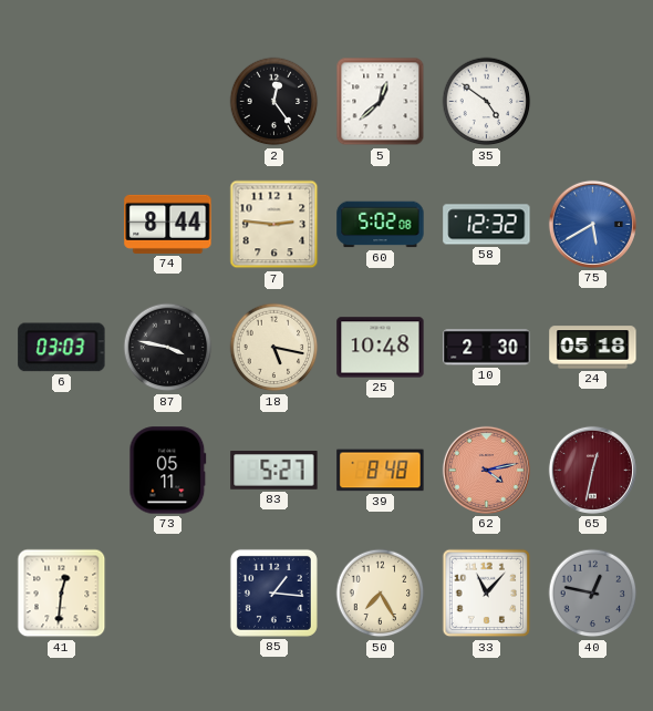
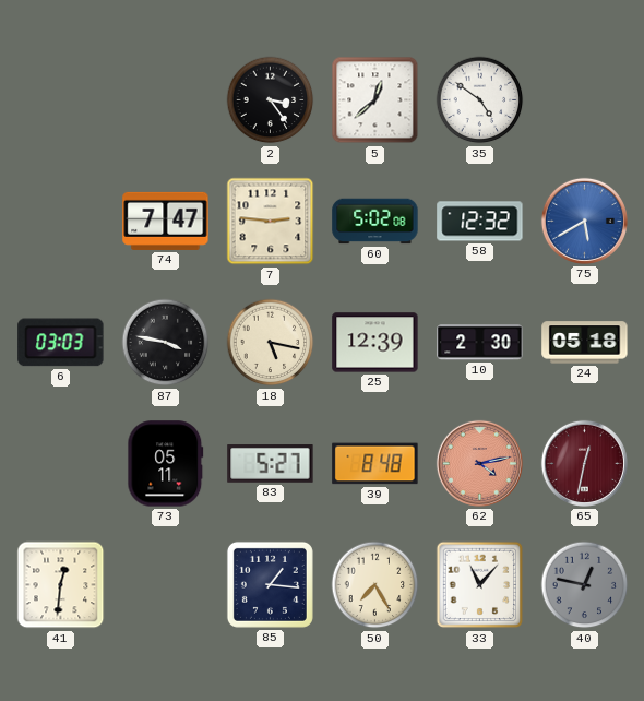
2: 12:24 -> 3:24 (271, 100)
74: 8:44 -> 7:47 (166, 221)
25: 10:48 -> 12:39 (375, 343)
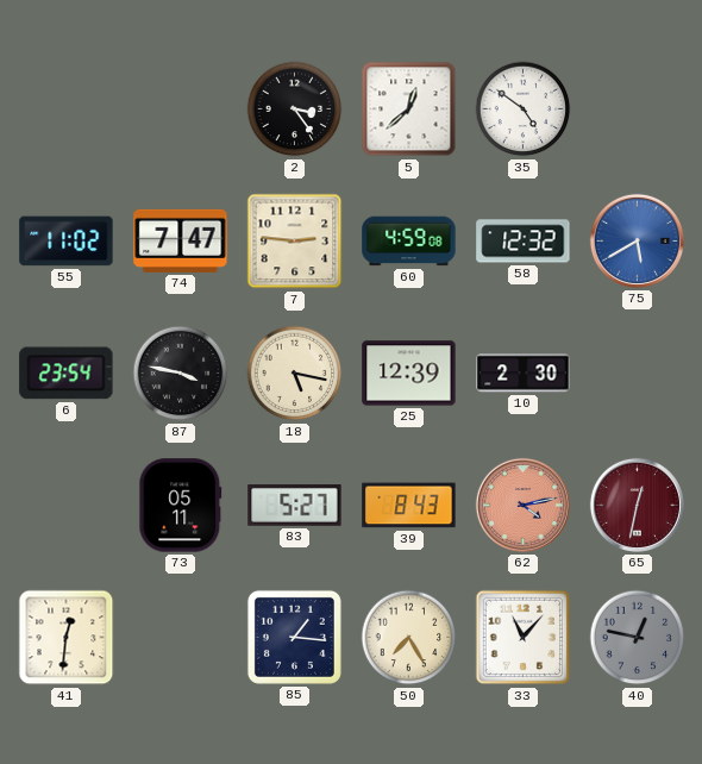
55: none -> 11:02 (67, 242)
60: 5:02 -> 4:59 (409, 242)
6: 03:03 -> 23:54 (67, 374)
24: 05:18 -> none (585, 343)
39: 8:48 -> 8:43 (409, 506)
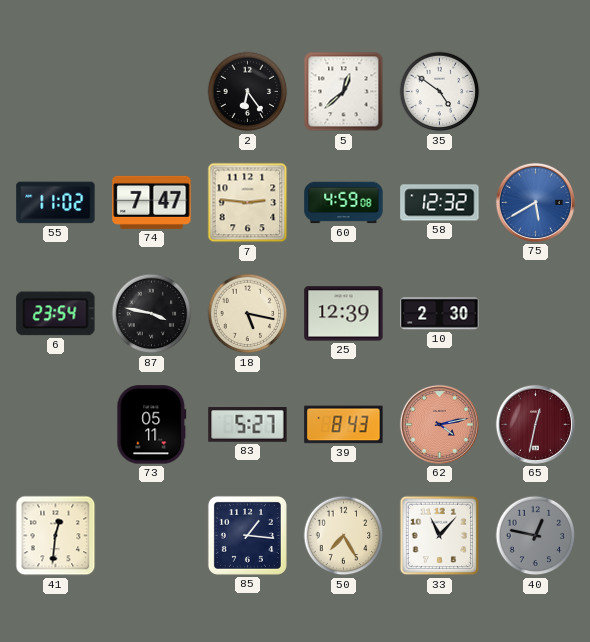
2: 3:24 -> 6:24 (248, 92)
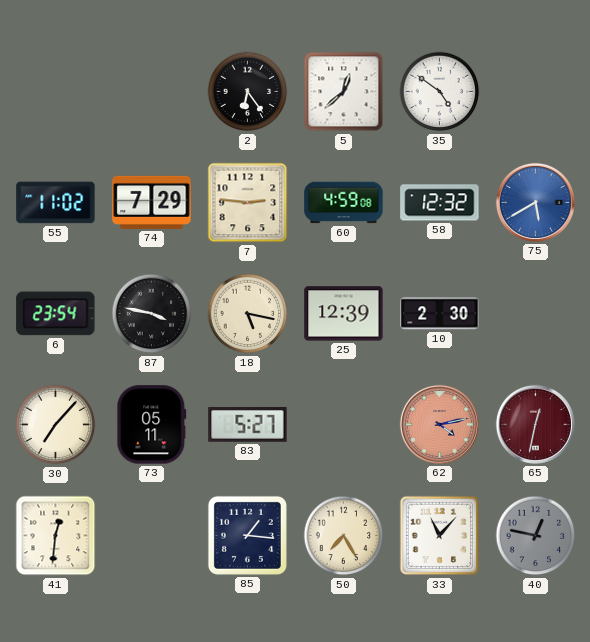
74: 7:47 -> 7:29 (152, 202)
30: none -> 7:07 (56, 425)
39: 8:43 -> none (344, 425)
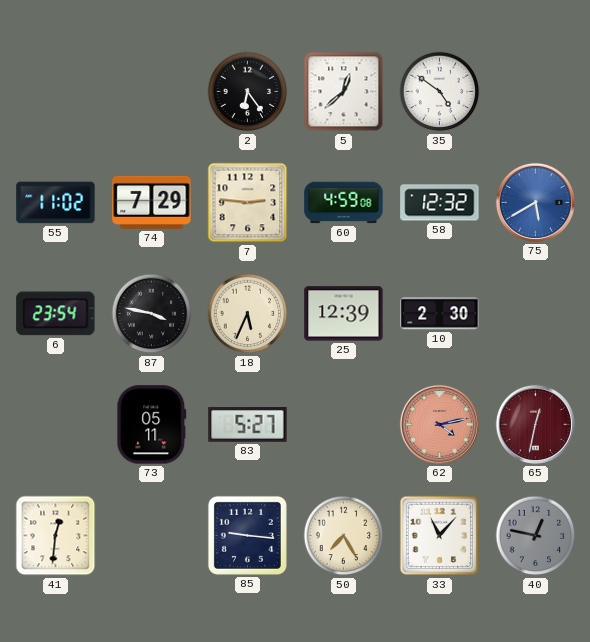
18: 5:17 -> 5:34 (248, 314)
30: 7:07 -> none (56, 425)
85: 1:16 -> 9:16 (247, 535)
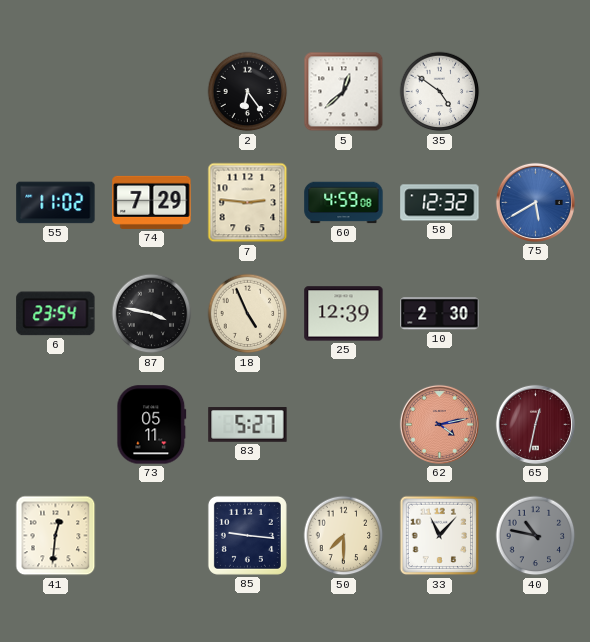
18: 5:34 -> 4:56 (248, 314)
50: 7:25 -> 7:30 (344, 536)
40: 12:47 -> 10:47 (536, 536)
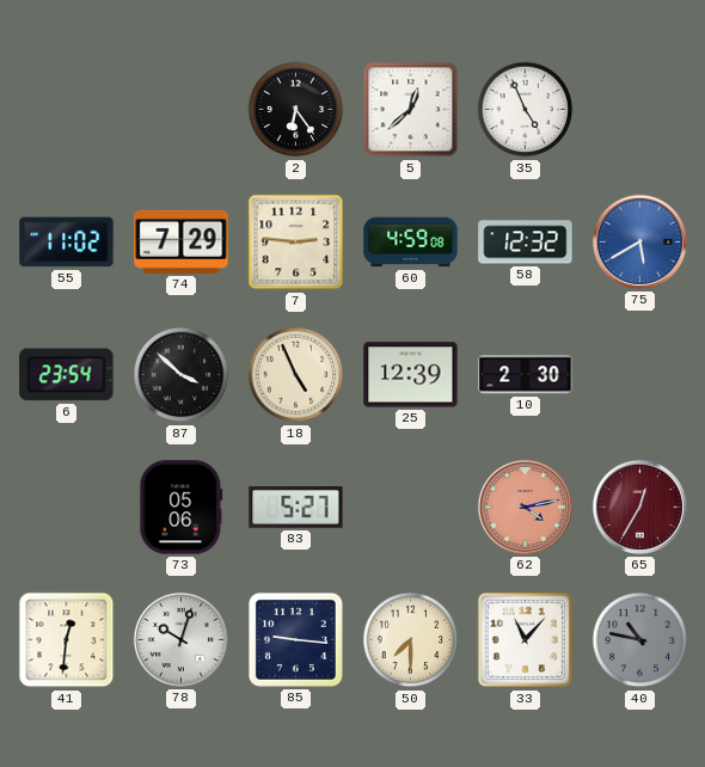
35: 4:51 -> 4:56 (526, 110)
87: 3:47 -> 3:52 (182, 375)
73: 05:11 -> 05:06 (182, 508)
65: 12:32 -> 12:35 (639, 507)
78: none -> 10:03 (180, 639)
